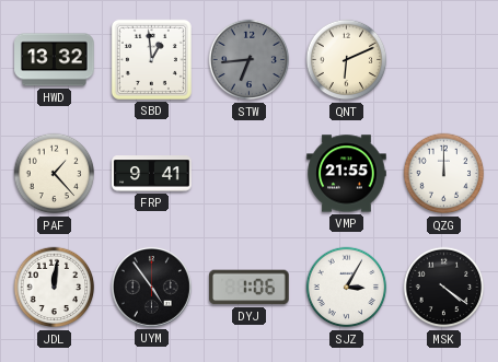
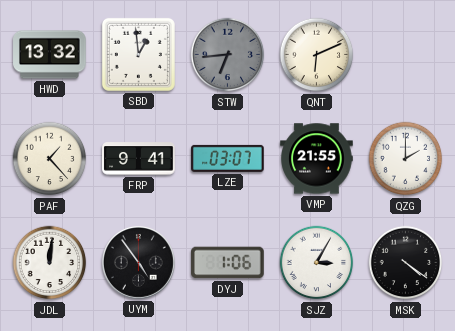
LZE: none -> 03:07 (228, 158)
QZG: 12:00 -> 2:00 (406, 159)
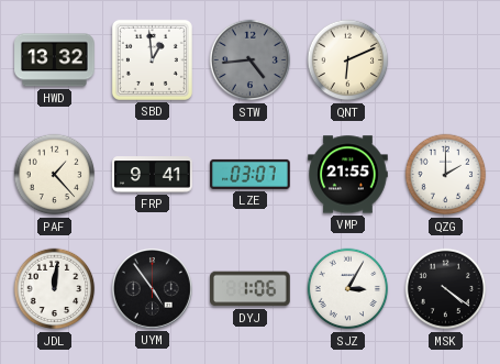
STW: 6:44 -> 4:44 (251, 60)
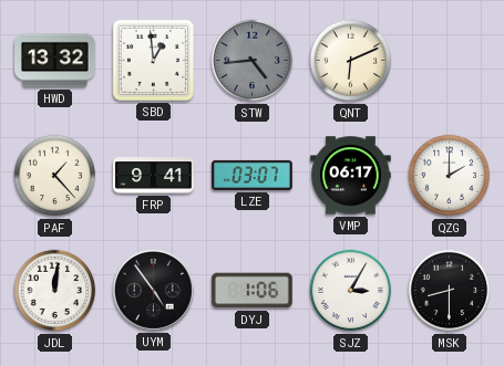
VMP: 21:55 -> 06:17 (351, 176)
MSK: 4:21 -> 8:30 (450, 291)
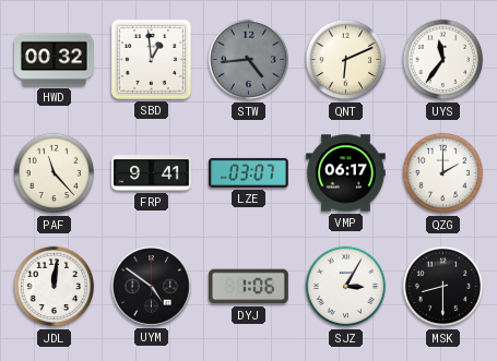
HWD: 13:32 -> 00:32 (55, 60)
UYS: none -> 11:36 (443, 60)
PAF: 1:23 -> 11:23 (55, 173)
UYM: 4:54 -> 4:51 (151, 286)
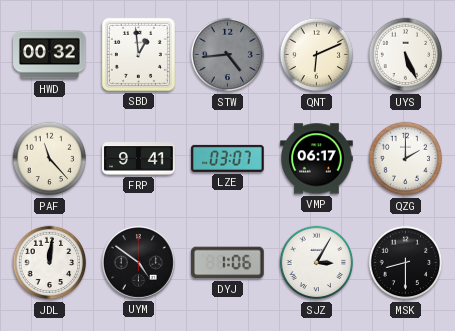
UYS: 11:36 -> 5:26 (406, 55)
